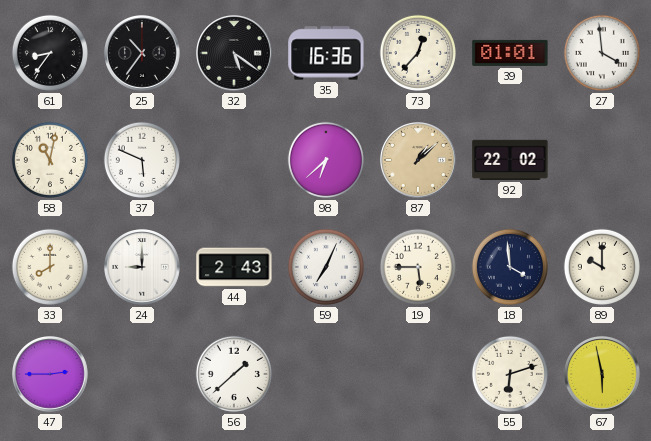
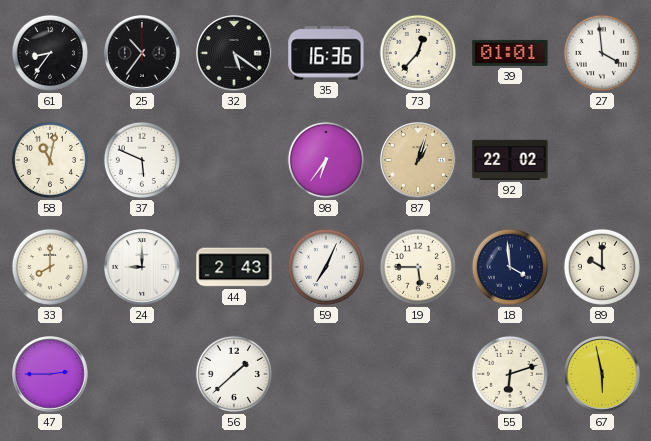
98: 6:38 -> 6:36 (326, 160)
87: 1:08 -> 1:03 (419, 161)
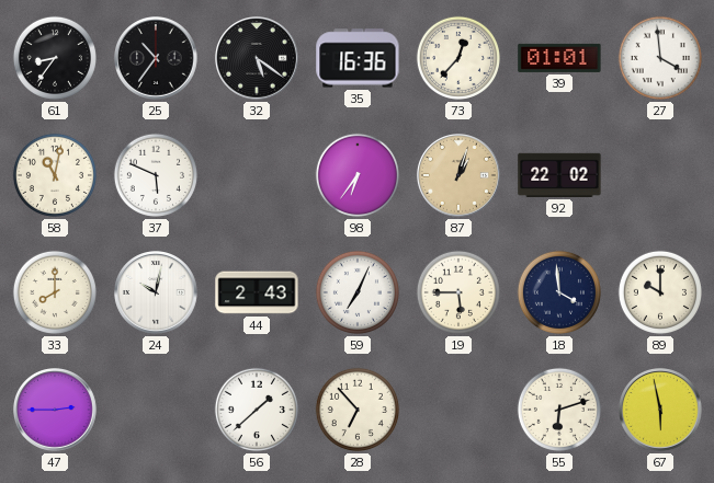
24: 9:00 -> 10:02 (157, 294)
28: none -> 6:53 (358, 410)
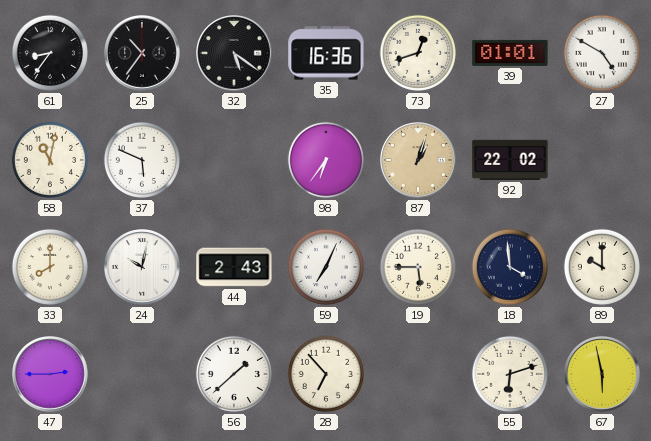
73: 12:37 -> 12:42 (418, 53)
27: 3:59 -> 4:50 (602, 53)
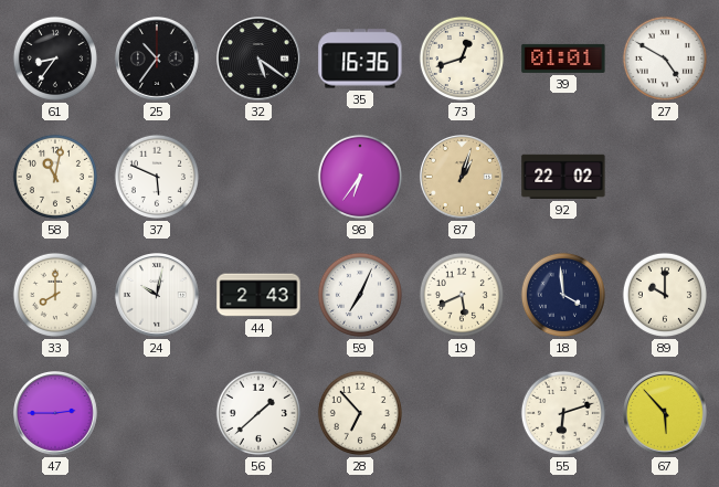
19: 5:45 -> 5:41 (462, 295)
67: 5:58 -> 5:53 (666, 414)
